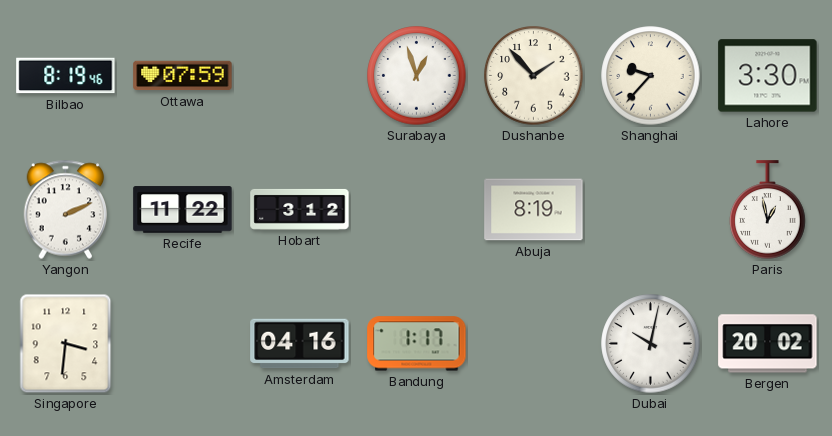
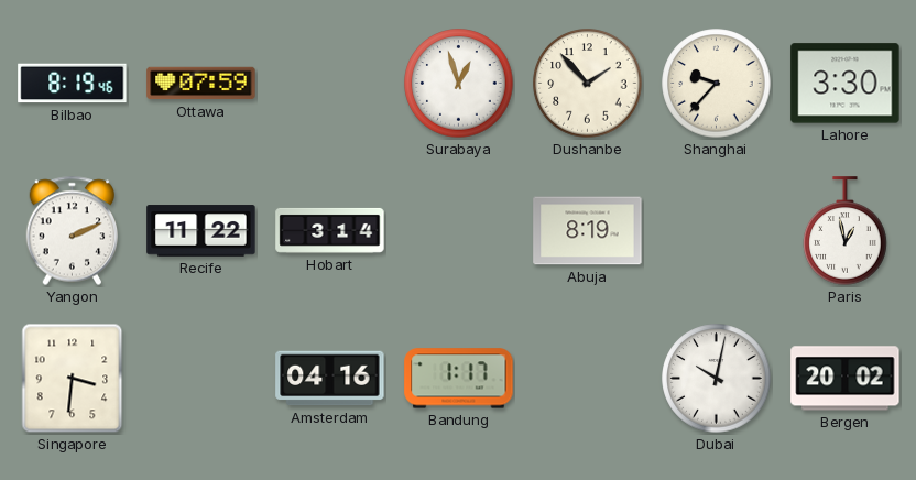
Hobart: 3:12 -> 3:14 (330, 230)
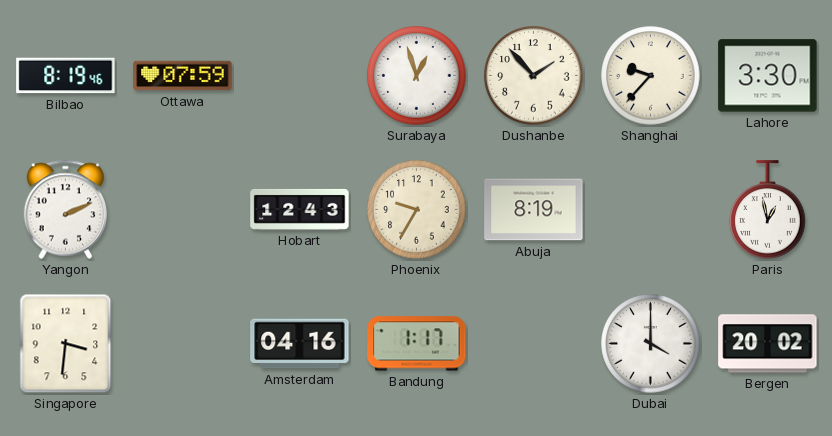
Recife: 11:22 -> none (201, 231)
Hobart: 3:14 -> 12:43 (300, 209)
Phoenix: none -> 9:35 (417, 210)
Dubai: 10:02 -> 4:00 (651, 344)
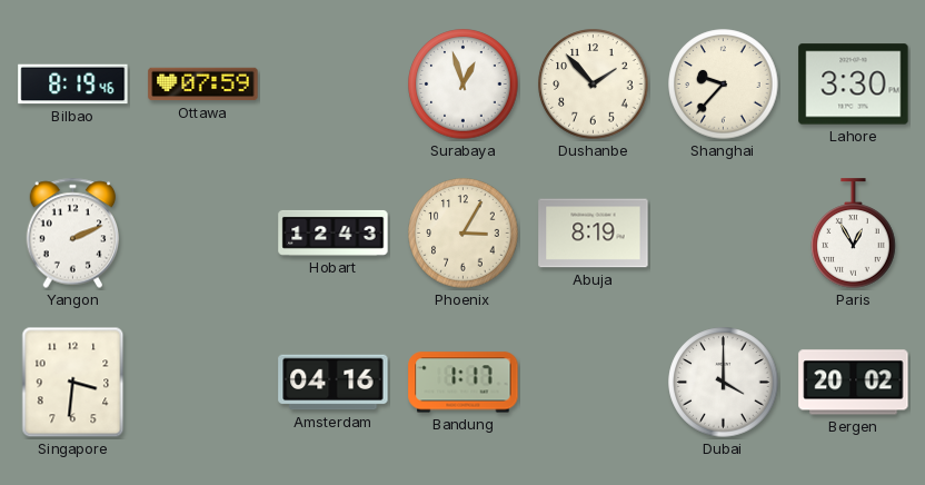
Phoenix: 9:35 -> 3:05 (464, 234)
Paris: 12:58 -> 12:55 (854, 234)
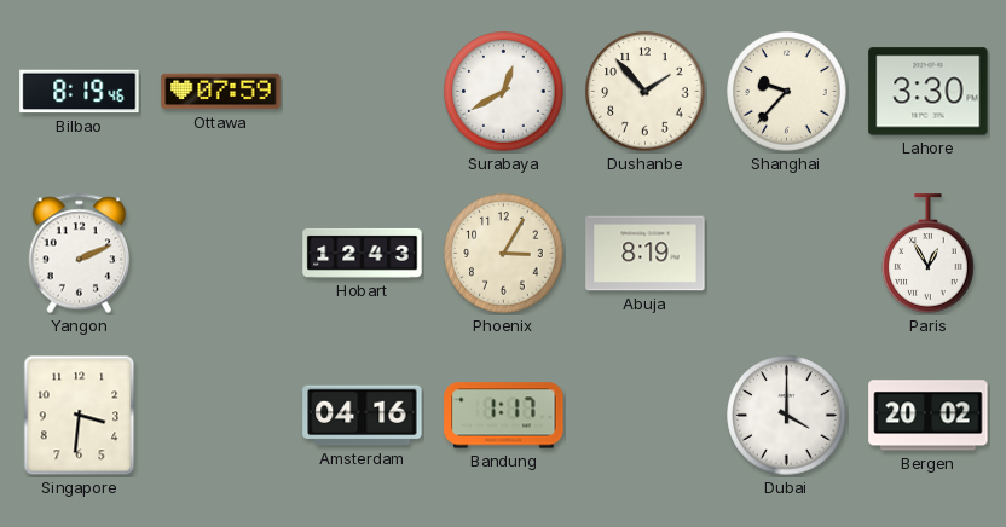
Surabaya: 12:57 -> 12:40 (504, 92)
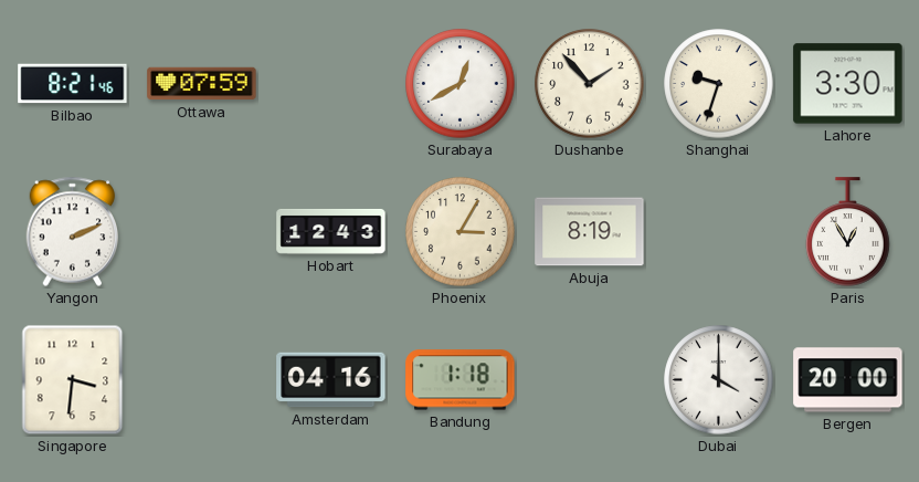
Bilbao: 8:19 -> 8:21 (73, 84)
Shanghai: 9:37 -> 9:33 (719, 84)
Bandung: 1:17 -> 1:18 (461, 380)
Bergen: 20:02 -> 20:00 (848, 380)
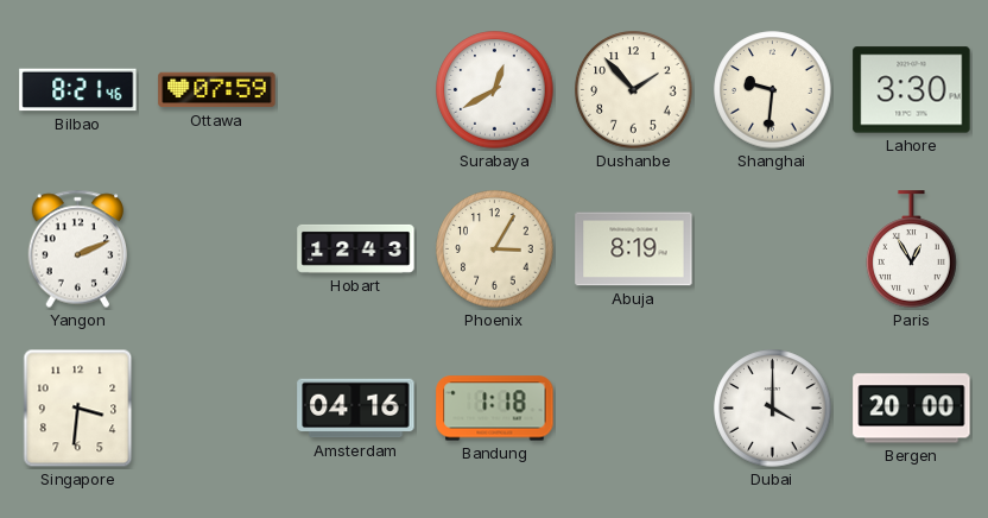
Shanghai: 9:33 -> 9:31 (773, 90)
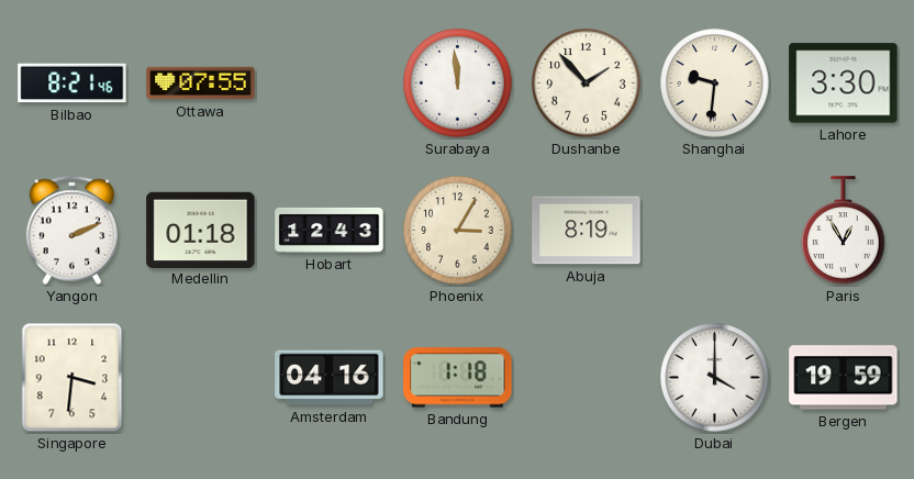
Ottawa: 07:59 -> 07:55 (201, 83)
Surabaya: 12:40 -> 11:59 (458, 83)
Medellin: none -> 01:18 (201, 230)
Bergen: 20:00 -> 19:59 (844, 378)
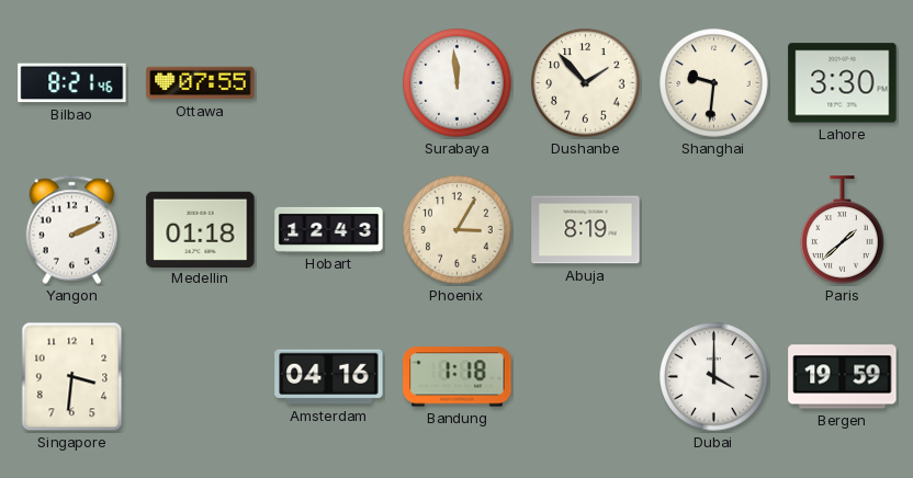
Paris: 12:55 -> 1:38 (843, 230)
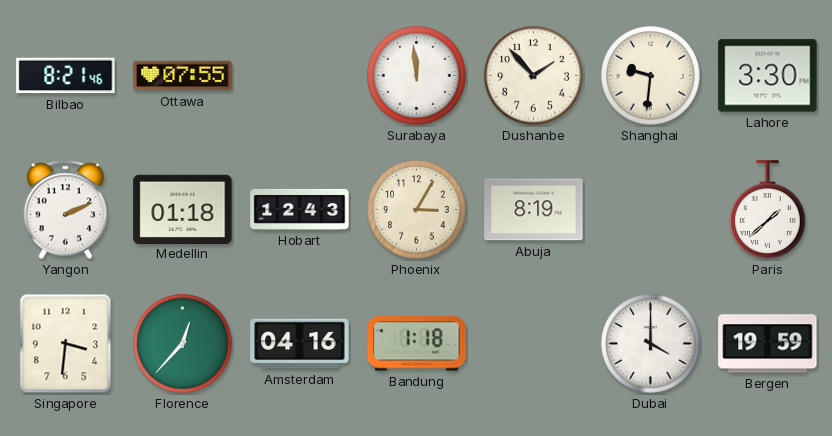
Florence: none -> 12:37 (183, 344)
